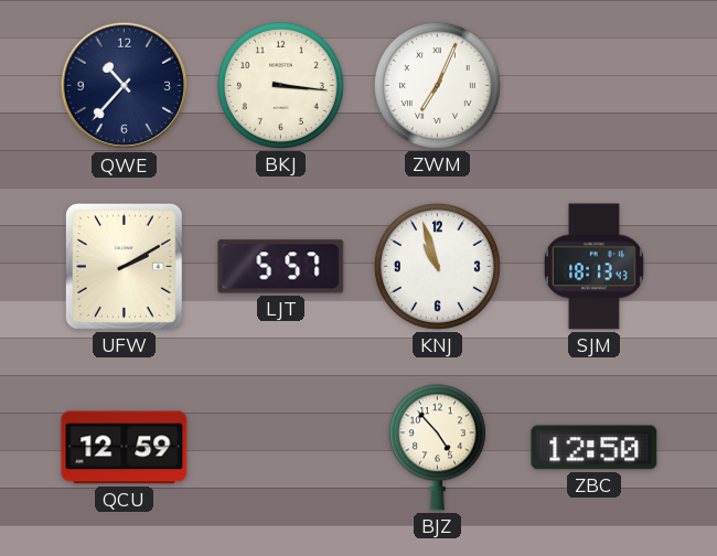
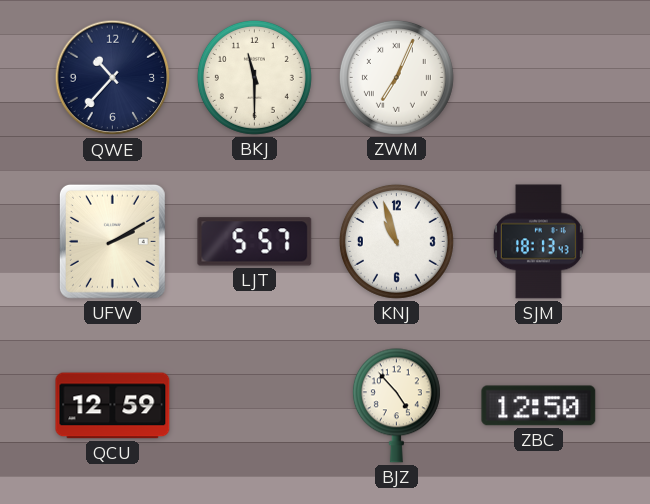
BKJ: 3:16 -> 11:30 (254, 77)
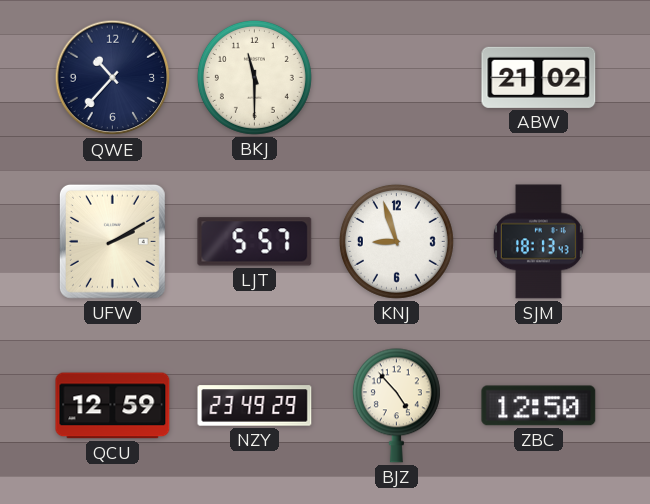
ZWM: 7:04 -> none (396, 77)
ABW: none -> 21:02 (539, 77)
KNJ: 10:57 -> 8:57 (396, 241)
NZY: none -> 23:49 (255, 406)
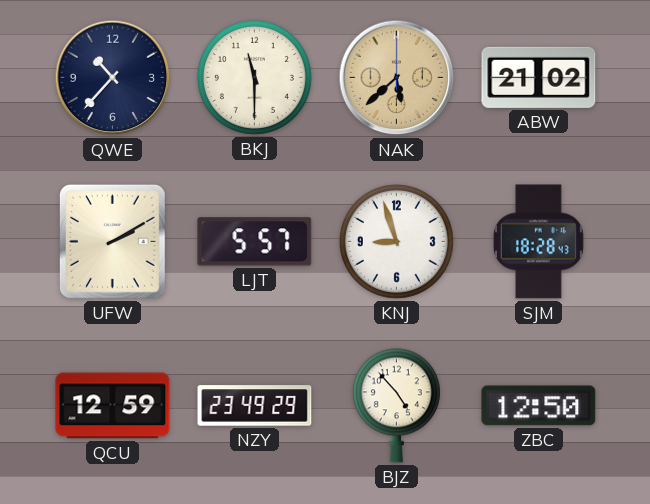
NAK: none -> 5:38 (397, 78)
SJM: 18:13 -> 18:28 (538, 242)
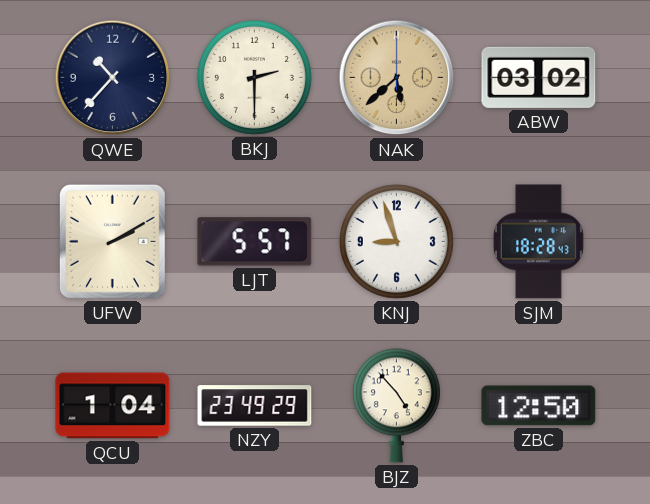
BKJ: 11:30 -> 2:30 (254, 77)
ABW: 21:02 -> 03:02 (539, 77)
QCU: 12:59 -> 1:04 (113, 406)
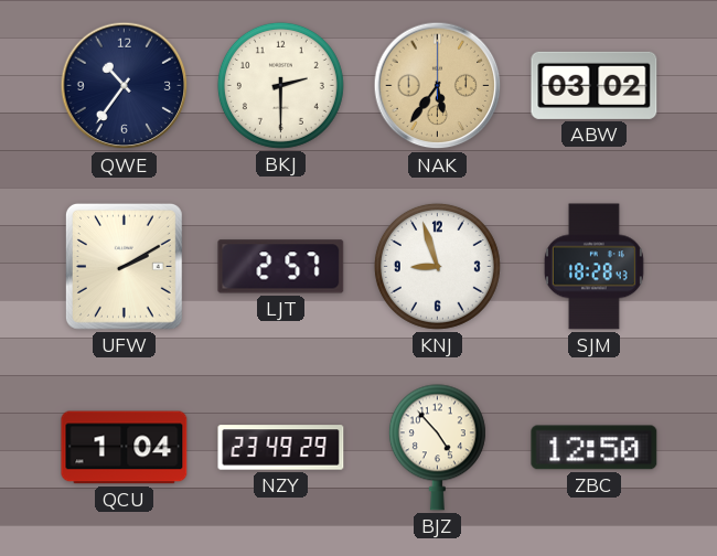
QWE: 10:37 -> 10:36 (125, 86)
NAK: 5:38 -> 5:36 (438, 86)
LJT: 5:57 -> 2:57 (281, 267)
